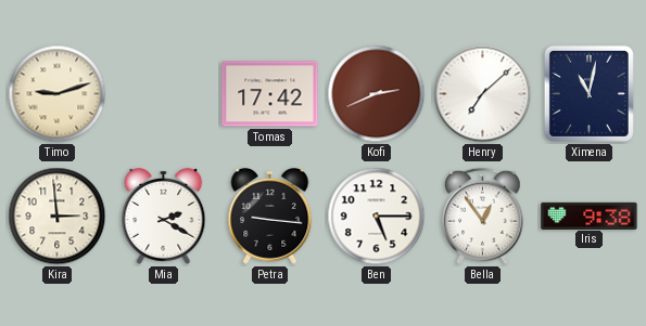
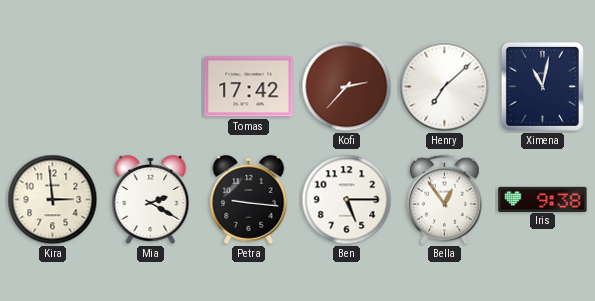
Timo: 9:12 -> none (58, 94)
Kofi: 2:41 -> 2:37 (347, 87)
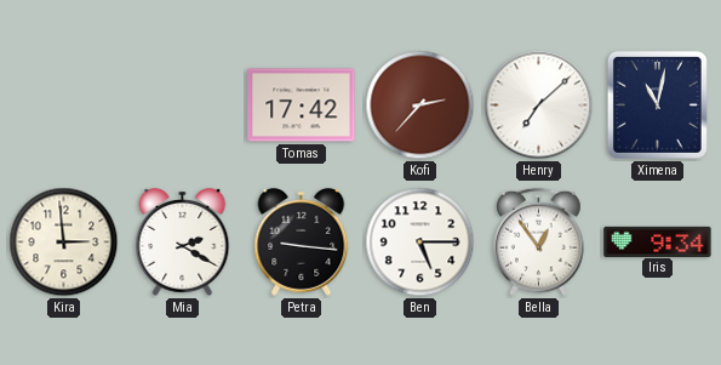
Iris: 9:38 -> 9:34 (658, 241)
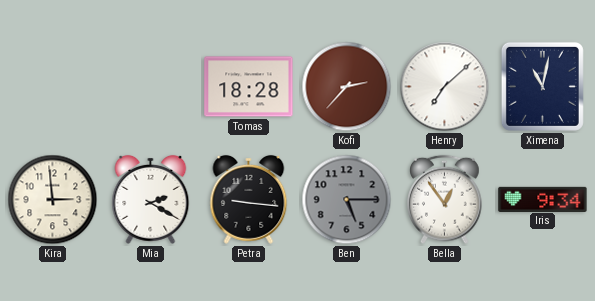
Tomas: 17:42 -> 18:28 (249, 87)
Ben dial: white -> grey (347, 200)
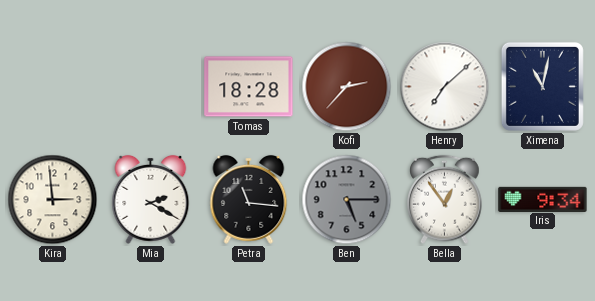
Petra: 9:16 -> 11:16 (249, 199)
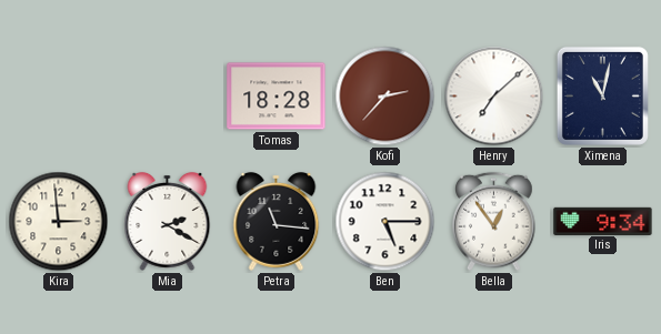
Ben dial: grey -> white (385, 222)
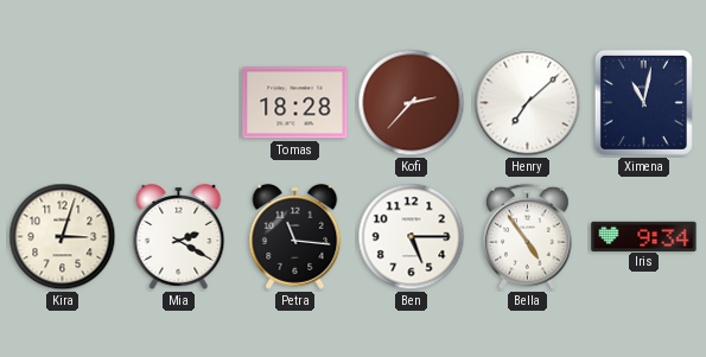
Kira: 2:59 -> 3:03 (63, 237)
Bella: 12:54 -> 4:54 (528, 237)
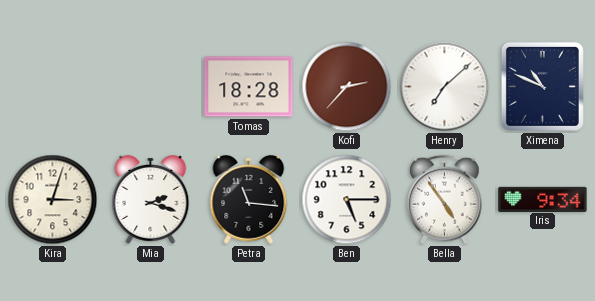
Ximena: 11:02 -> 10:49 (542, 86)
Mia: 2:20 -> 2:18 (151, 199)
